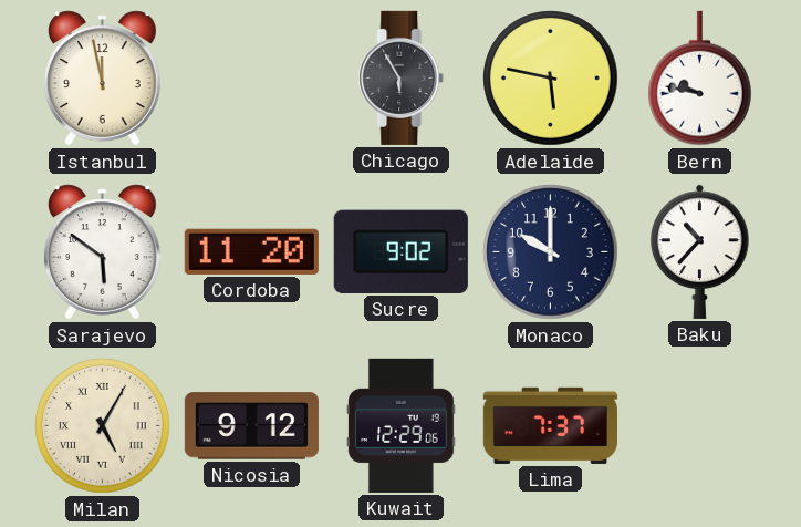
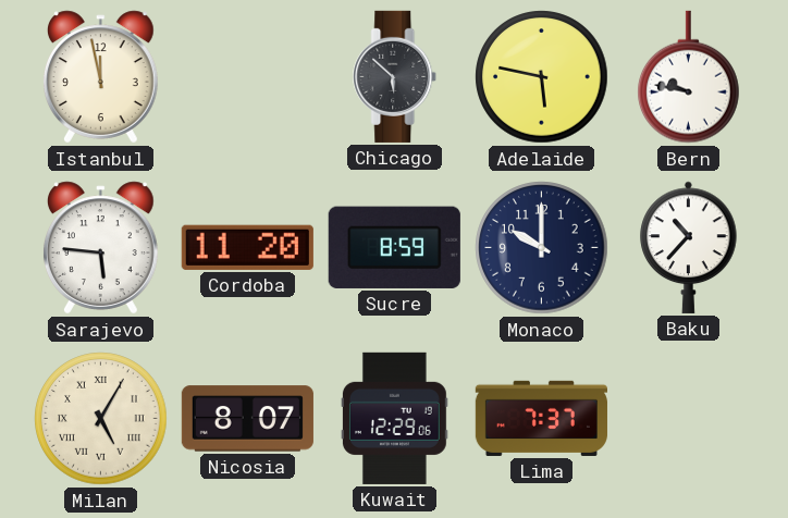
Chicago: 5:55 -> 5:52 (395, 76)
Sarajevo: 5:51 -> 5:46 (100, 248)
Sucre: 9:02 -> 8:59 (394, 247)
Nicosia: 9:12 -> 8:07 (247, 419)
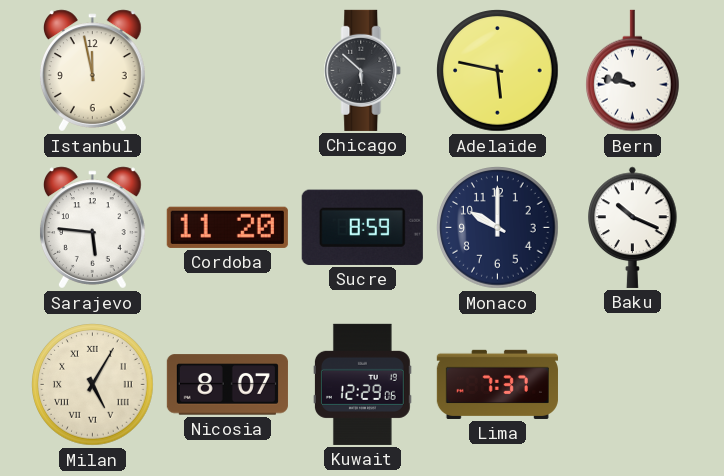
Baku: 10:37 -> 10:19 (633, 227)
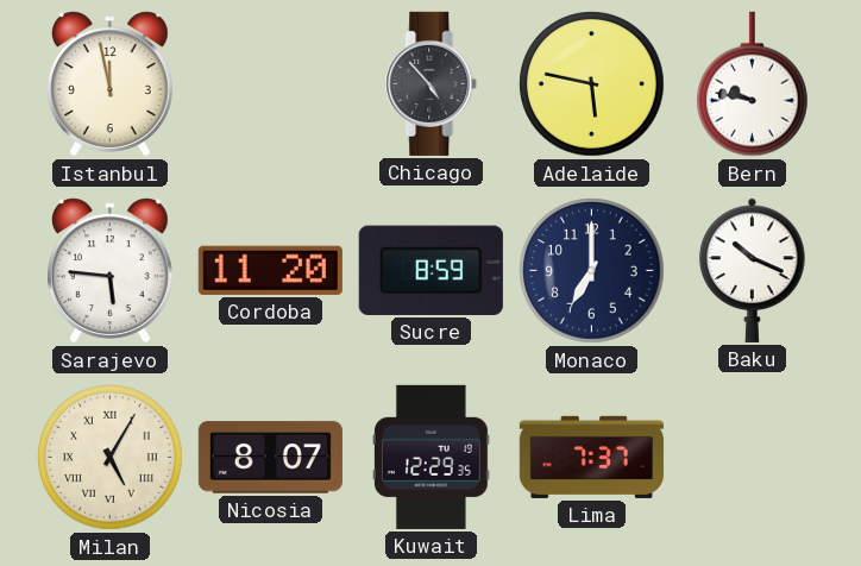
Chicago: 5:52 -> 4:53 (432, 83)
Monaco: 10:00 -> 7:00 (592, 271)
Kuwait: 12:29:06 -> 12:29:35 (430, 457)
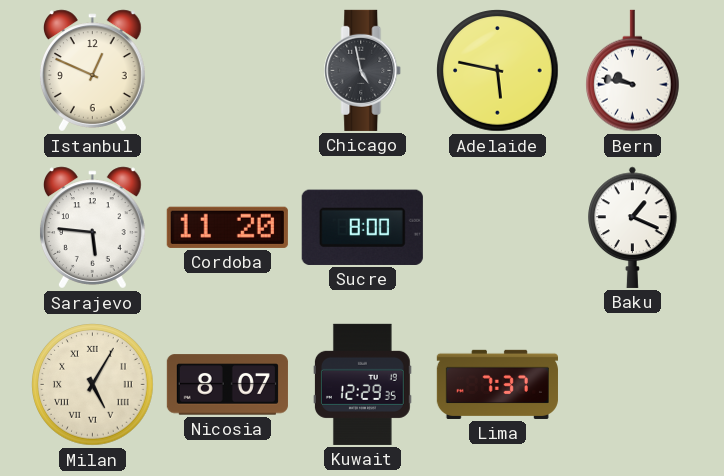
Istanbul: 11:58 -> 12:49 (92, 71)
Chicago: 4:53 -> 4:58 (363, 70)
Sucre: 8:59 -> 8:00 (362, 227)
Monaco: 7:00 -> none (592, 271)
Baku: 10:19 -> 1:19 (633, 227)
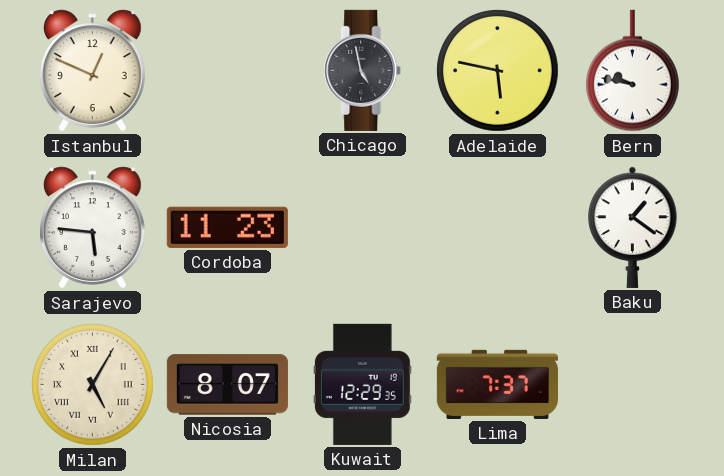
Cordoba: 11:20 -> 11:23 (227, 227)
Sucre: 8:00 -> none (362, 227)
Baku: 1:19 -> 1:21 (633, 227)
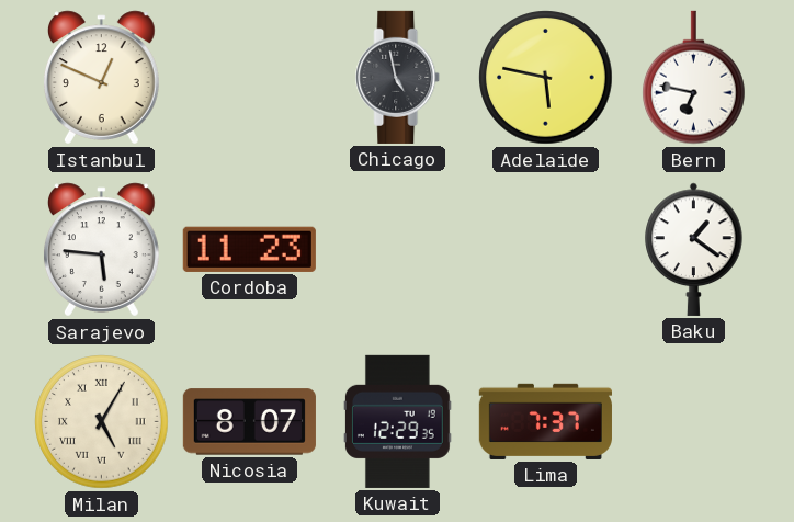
Bern: 9:47 -> 6:47 (694, 78)
